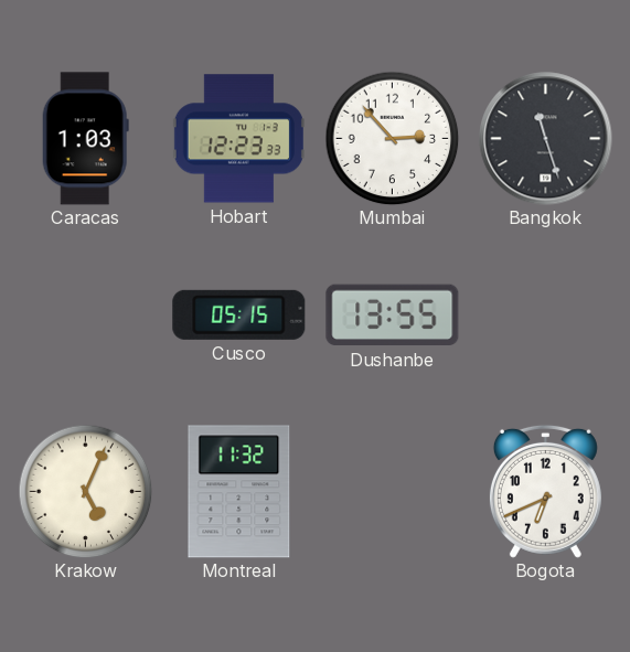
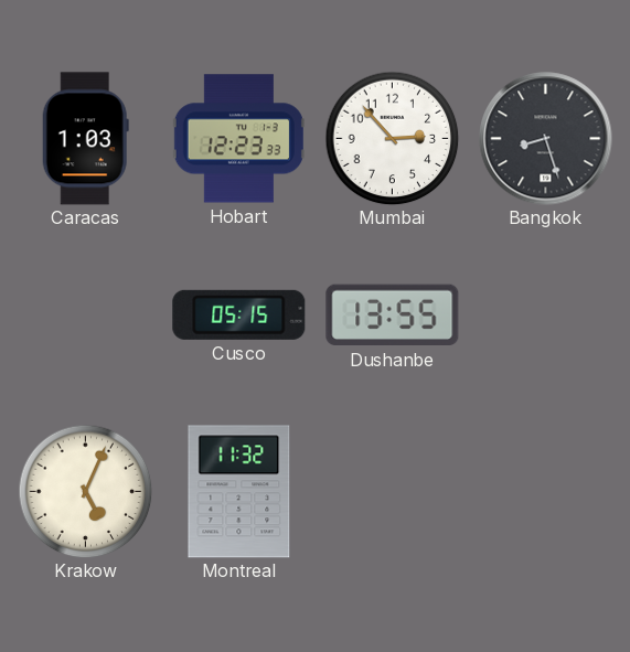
Bangkok: 11:27 -> 8:27 (546, 139)
Bogota: 6:41 -> none (545, 491)
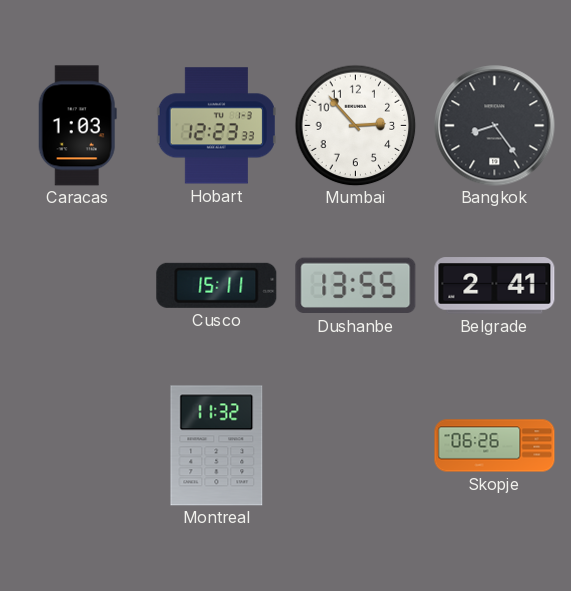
Bangkok: 8:27 -> 8:24 (495, 126)
Cusco: 05:15 -> 15:11 (217, 285)
Belgrade: none -> 2:41 (495, 286)
Krakow: 5:04 -> none (85, 491)
Skopje: none -> 06:26 (495, 446)
